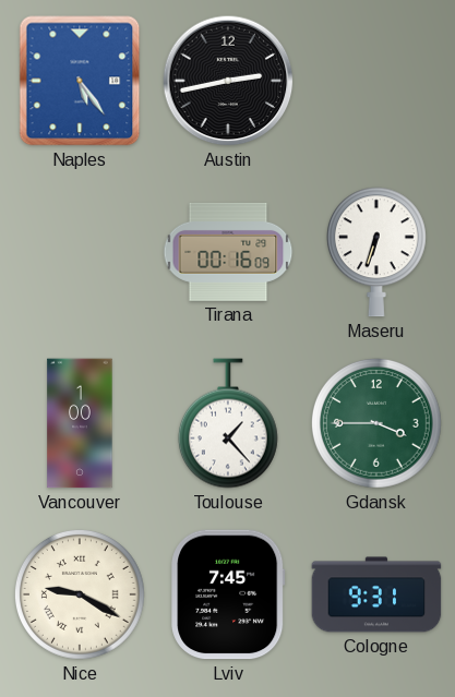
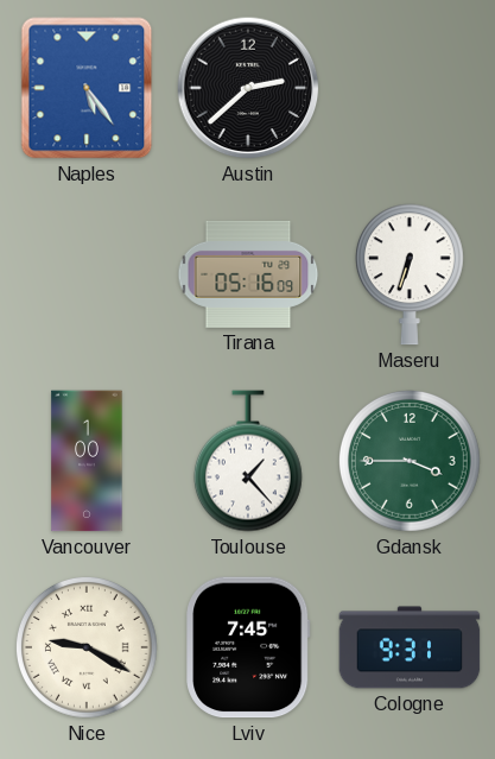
Austin: 2:43 -> 2:38 (248, 88)
Tirana: 00:16 -> 05:16 (248, 274)
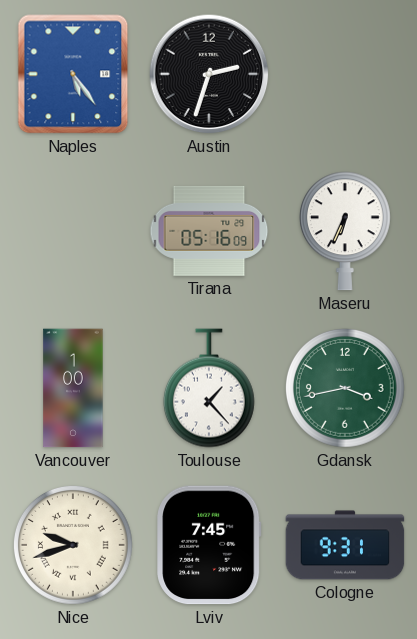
Austin: 2:38 -> 2:33 (209, 74)
Maseru: 6:33 -> 6:34 (345, 231)
Gdansk: 3:45 -> 3:43 (345, 388)
Nice: 9:20 -> 9:42 (73, 545)
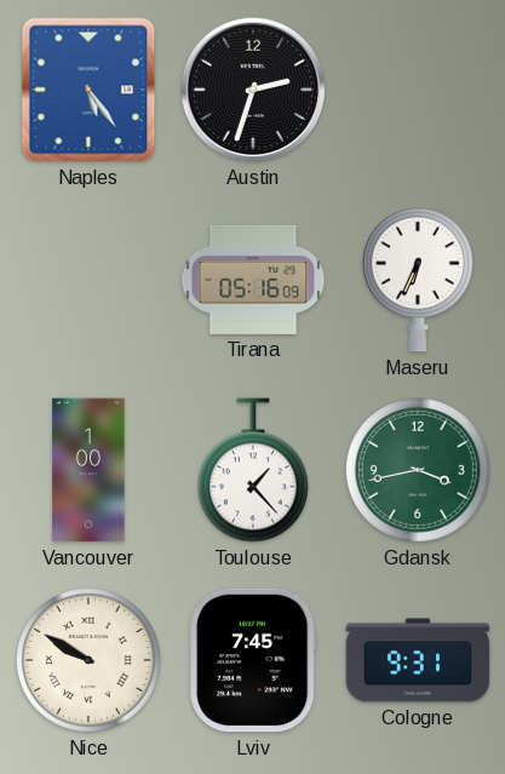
Nice: 9:42 -> 9:50 (88, 660)
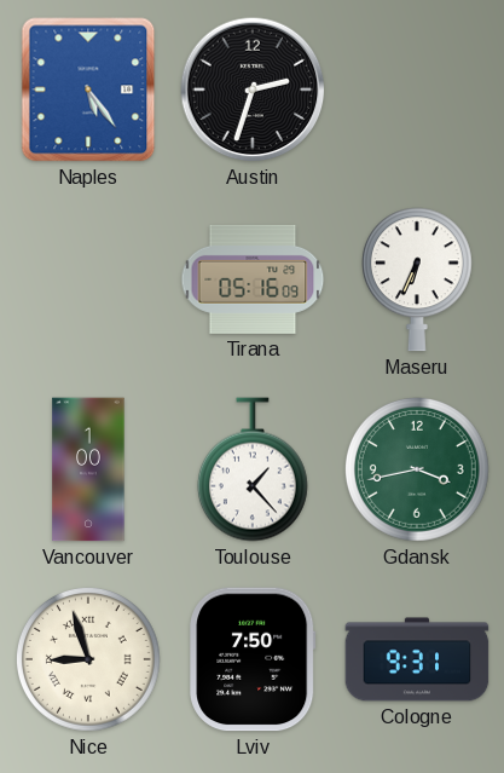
Nice: 9:50 -> 8:57 (88, 659)
Lviv: 7:45 -> 7:50 (253, 659)
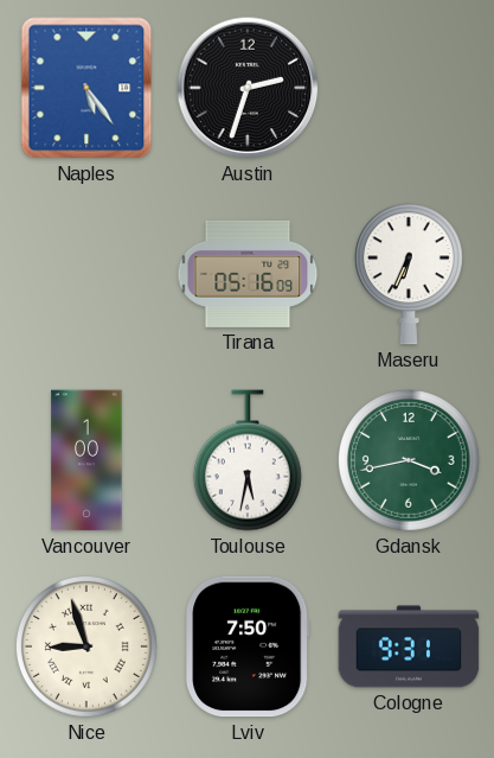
Toulouse: 1:23 -> 5:32 (248, 460)
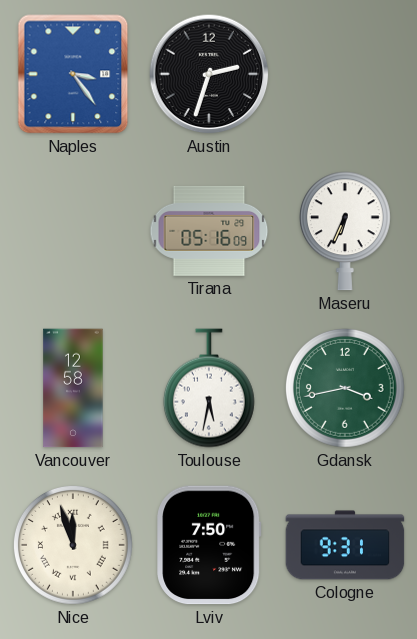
Naples: 5:24 -> 3:24 (73, 74)
Vancouver: 1:00 -> 12:58 (73, 388)
Nice: 8:57 -> 11:57 (73, 545)
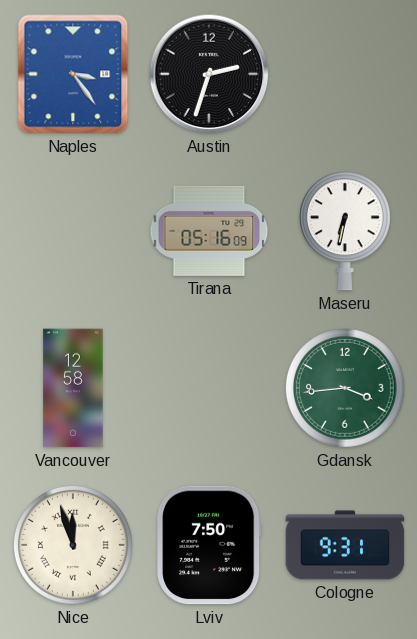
Maseru: 6:34 -> 6:32 (345, 231)
Toulouse: 5:32 -> none (209, 388)
Gdansk: 3:43 -> 3:44 (345, 388)
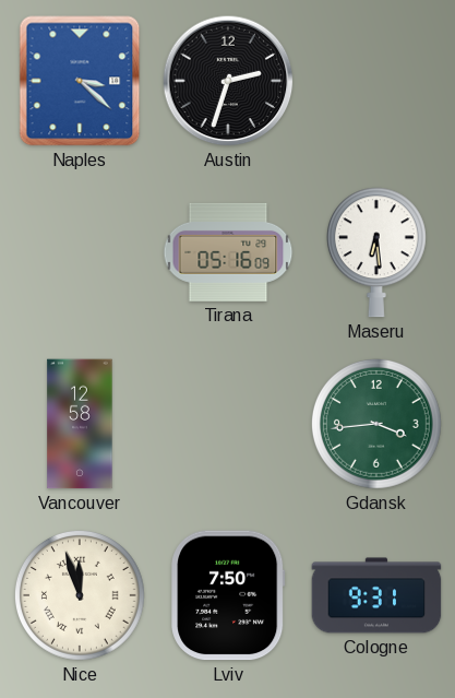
Naples: 3:24 -> 3:22 (80, 81)
Maseru: 6:32 -> 6:29 (376, 252)
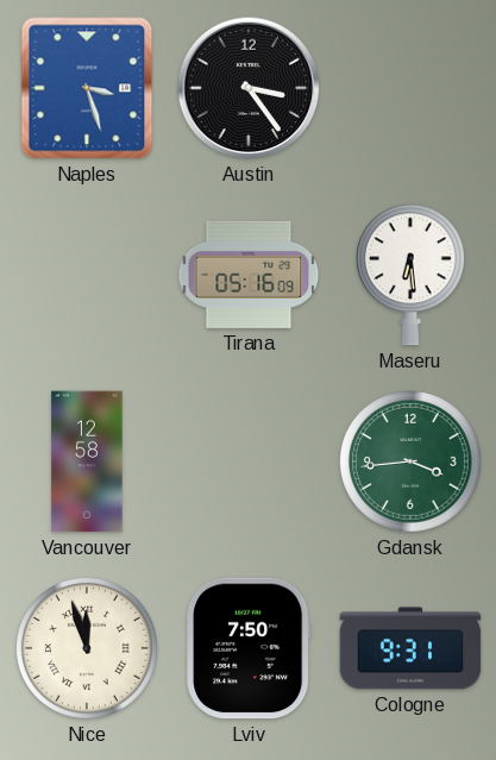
Naples: 3:22 -> 3:27 (87, 88)
Austin: 2:33 -> 3:24 (249, 88)
